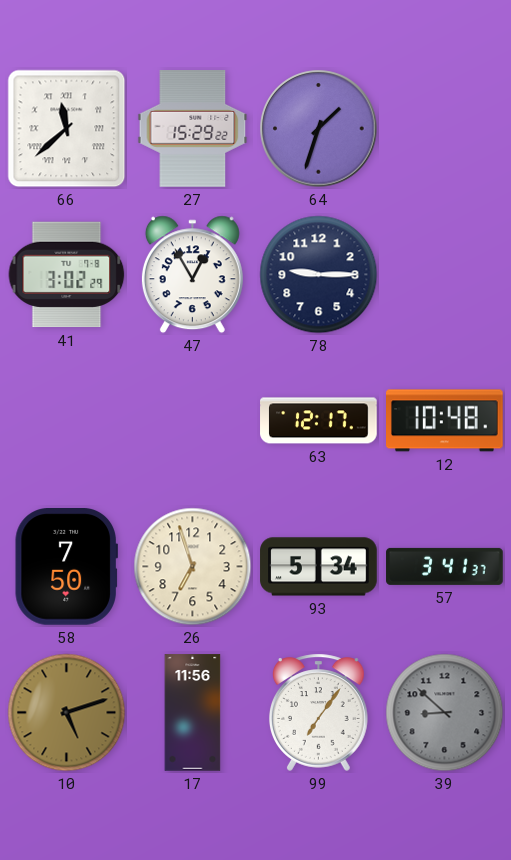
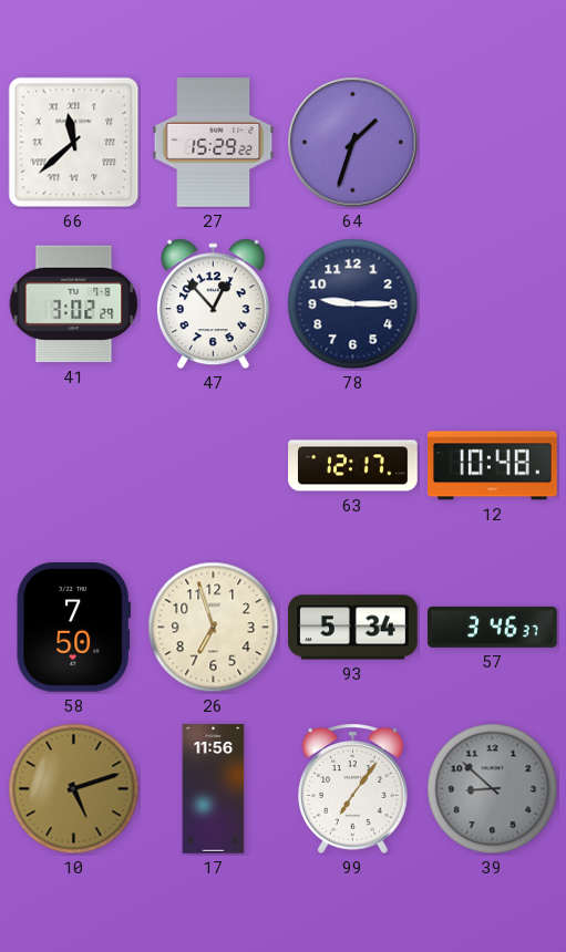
47: 12:55 -> 12:53 (213, 304)
57: 3:41 -> 3:46 (493, 627)
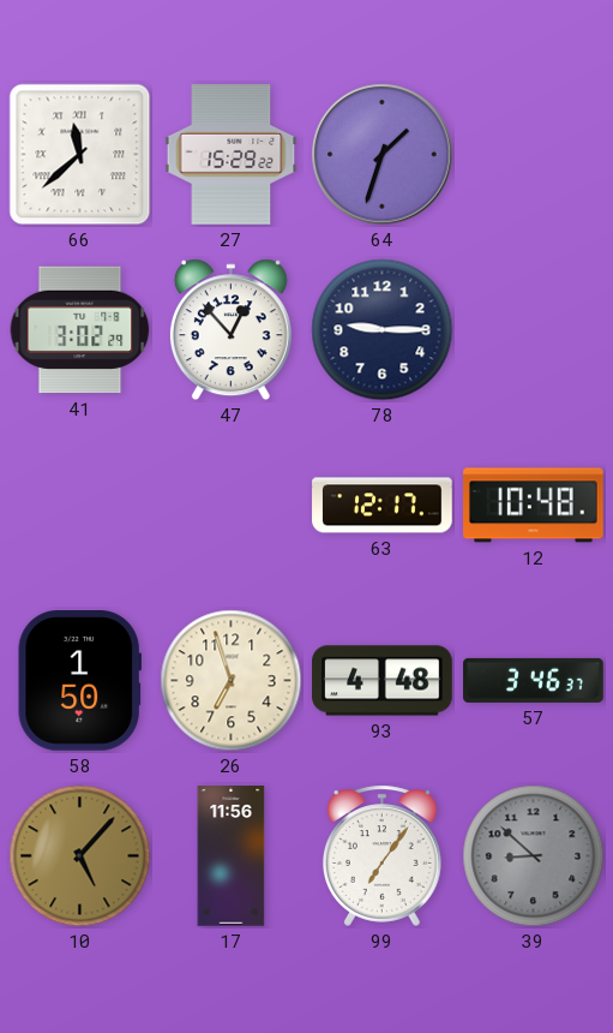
58: 7:50 -> 1:50 (79, 681)
93: 5:34 -> 4:48 (383, 681)
10: 5:12 -> 5:07 (80, 856)
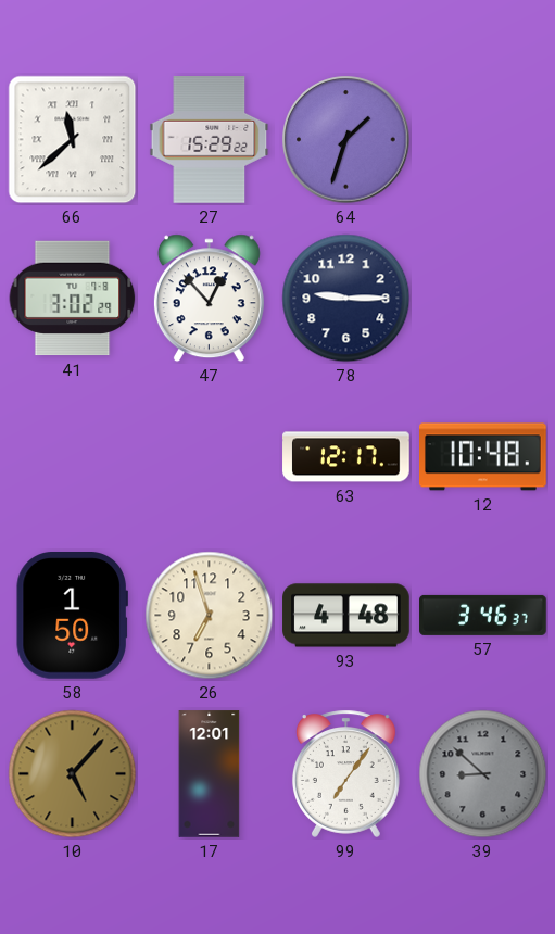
17: 11:56 -> 12:01 (210, 774)
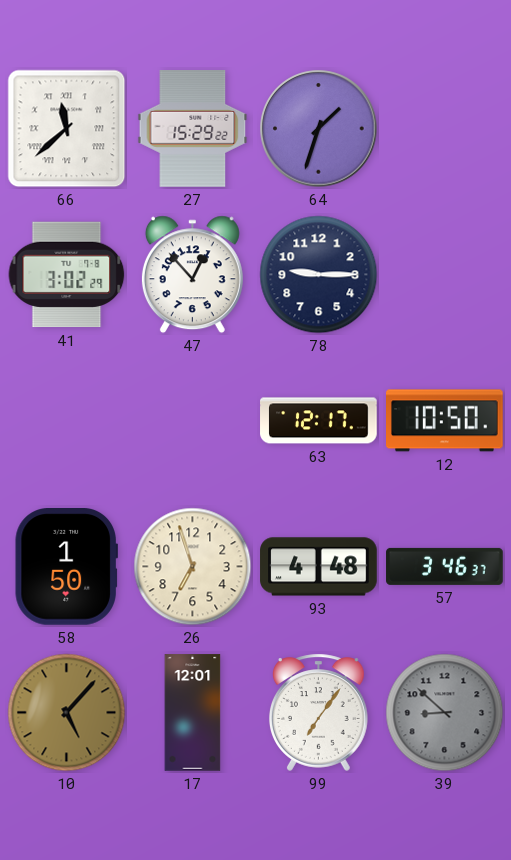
12: 10:48 -> 10:50 (445, 421)
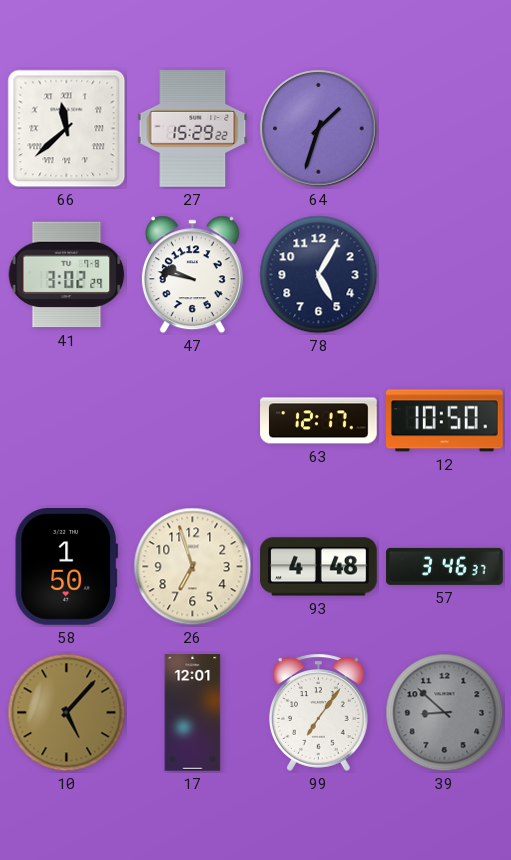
47: 12:53 -> 9:47 (192, 275)
78: 9:15 -> 5:05 (319, 275)
